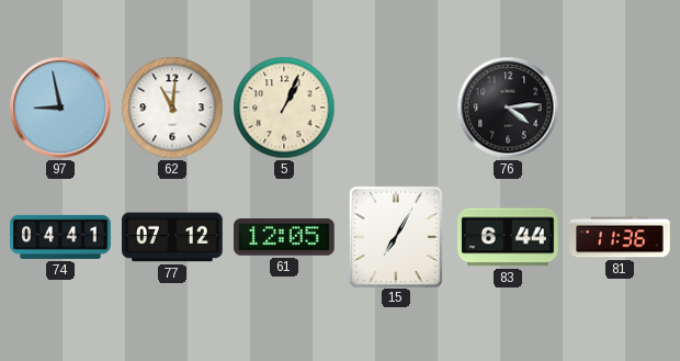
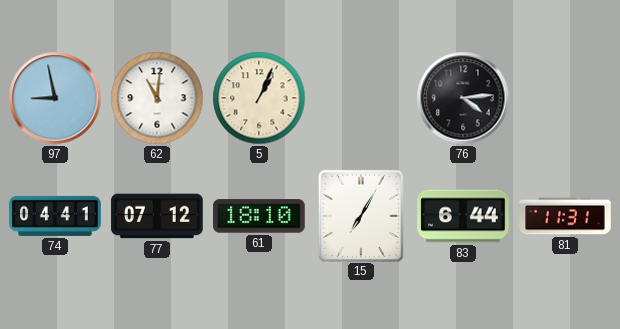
61: 12:05 -> 18:10 (259, 216)
81: 11:36 -> 11:31 (565, 216)
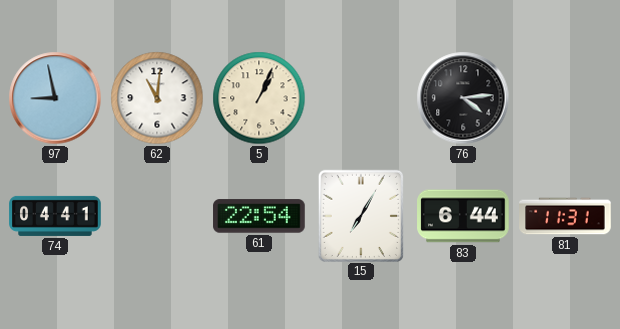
77: 07:12 -> none (157, 216)
61: 18:10 -> 22:54 (259, 216)
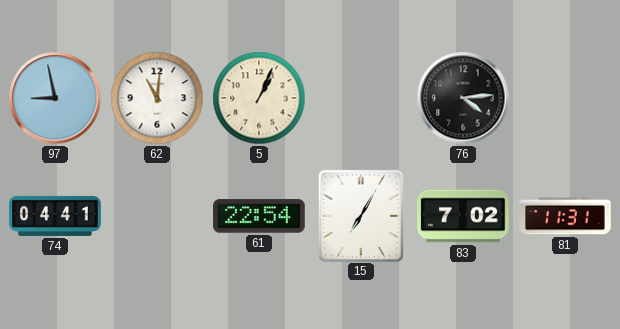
83: 6:44 -> 7:02 (463, 216)
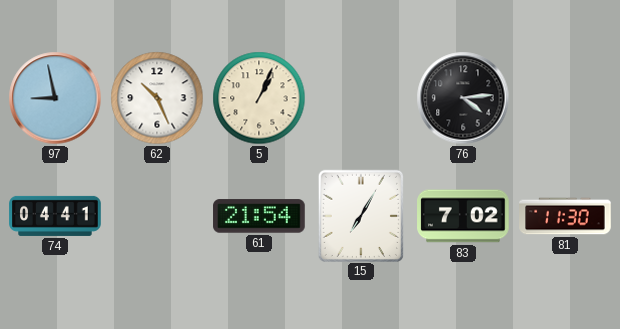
62: 11:01 -> 10:26 (157, 98)
61: 22:54 -> 21:54 (259, 216)
81: 11:31 -> 11:30 (565, 216)
